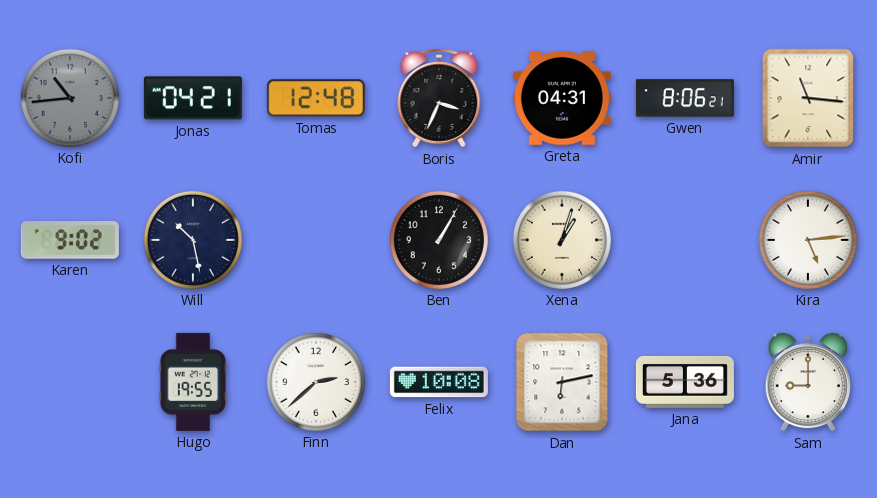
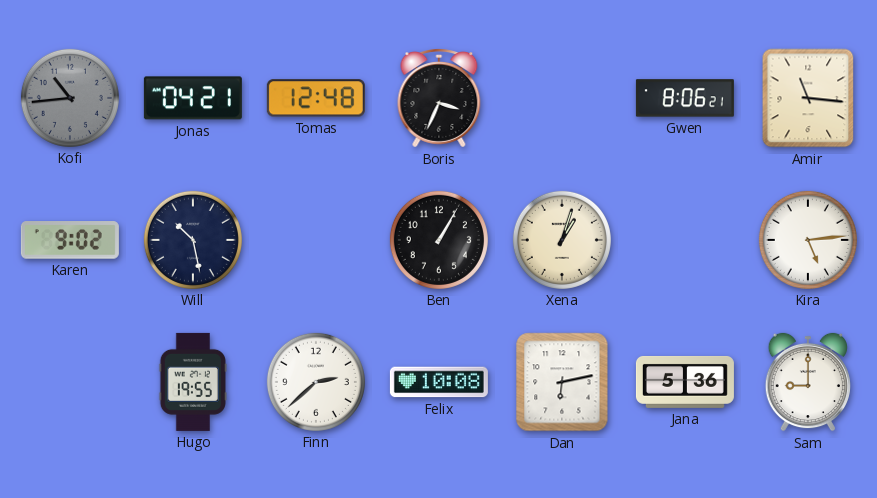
Greta: 04:31 -> none (562, 98)
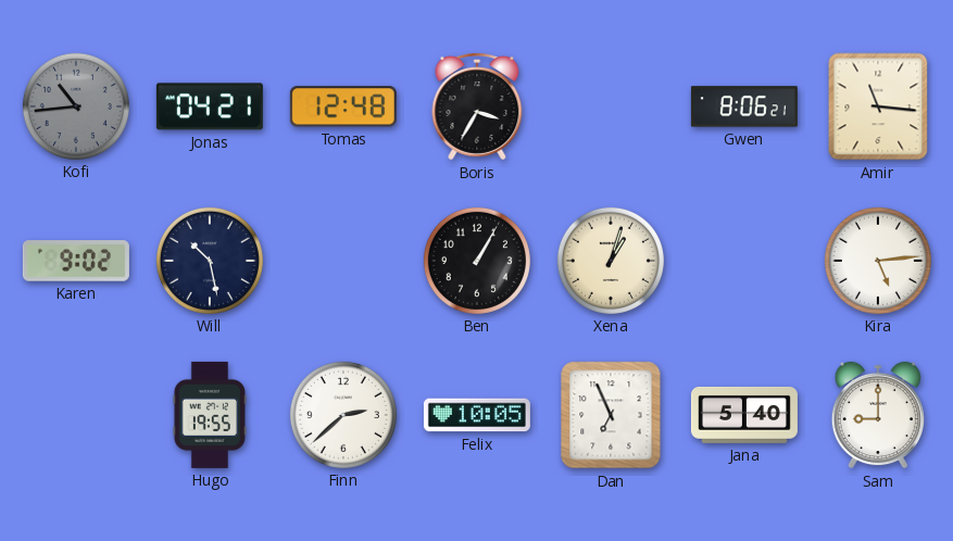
Boris: 3:34 -> 3:35 (477, 106)
Felix: 10:08 -> 10:05 (477, 415)
Dan: 6:13 -> 6:56 (611, 415)
Jana: 5:36 -> 5:40 (744, 415)
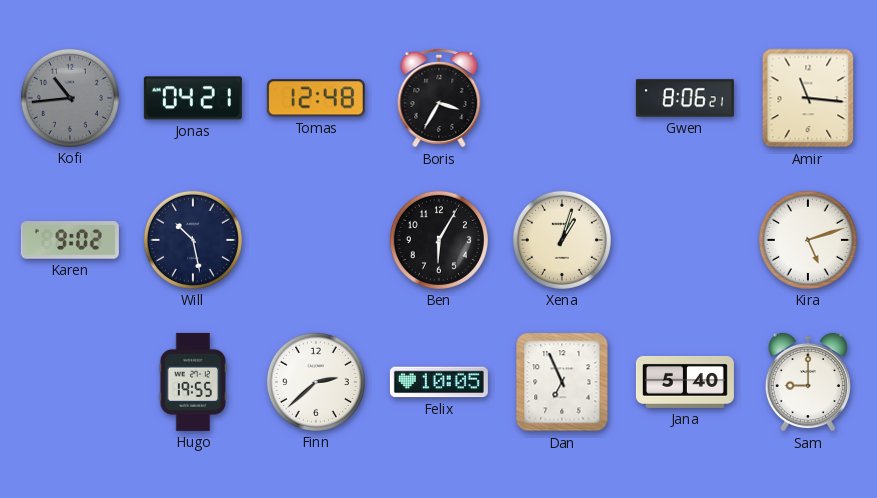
Ben: 1:05 -> 6:05 (439, 240)
Kira: 5:14 -> 5:12 (808, 240)
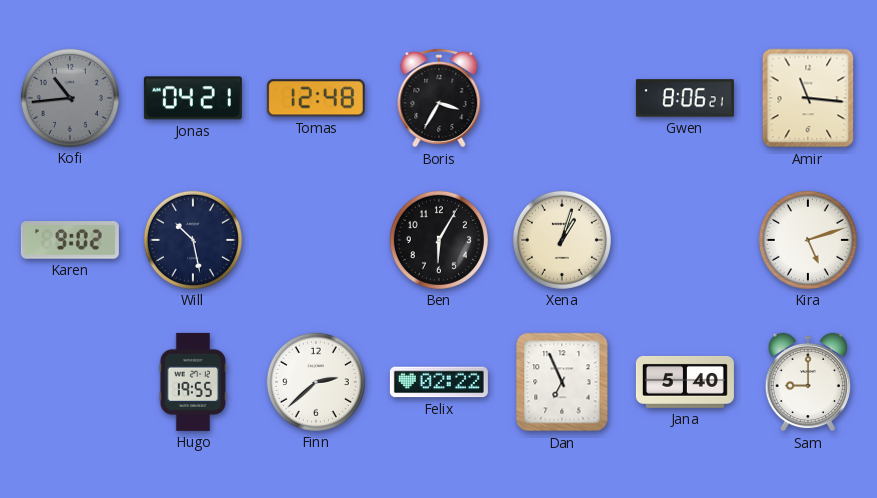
Felix: 10:05 -> 02:22 (439, 382)
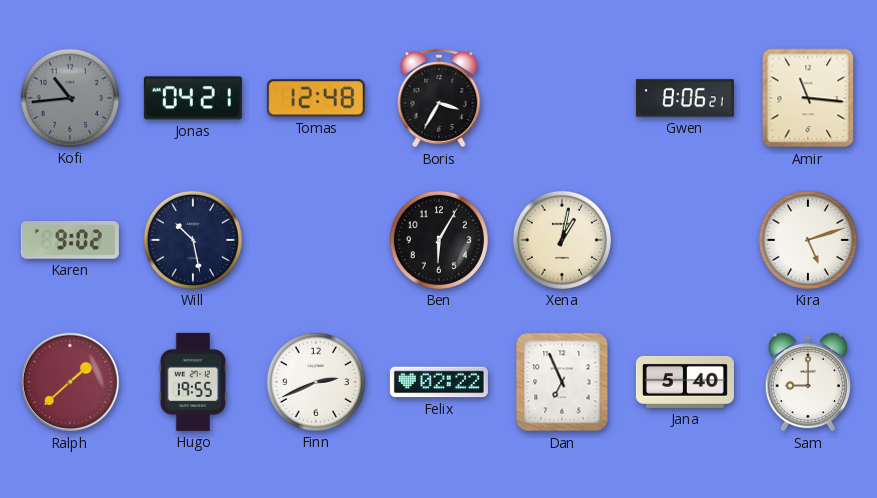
Xena: 1:03 -> 1:02 (562, 240)
Ralph: none -> 1:38 (70, 382)
Finn: 2:38 -> 2:41 (316, 382)
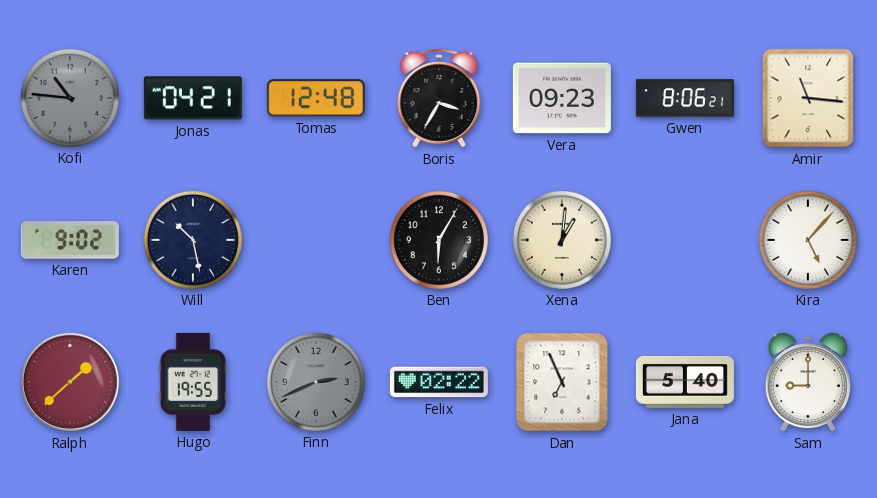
Kofi: 10:44 -> 10:46 (70, 98)
Vera: none -> 09:23 (562, 98)
Xena: 1:02 -> 1:01 (562, 240)
Kira: 5:12 -> 5:07 (808, 240)
Finn dial: white -> grey (316, 382)
